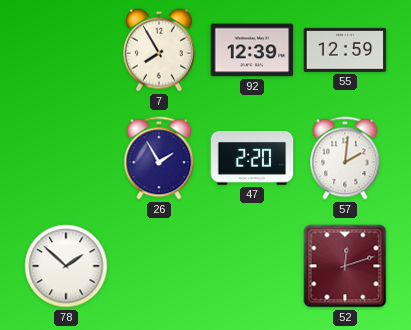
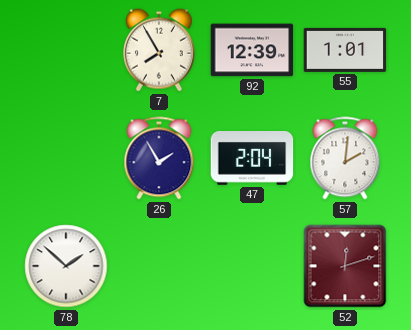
55: 12:59 -> 1:01 (345, 50)
47: 2:20 -> 2:04 (252, 159)
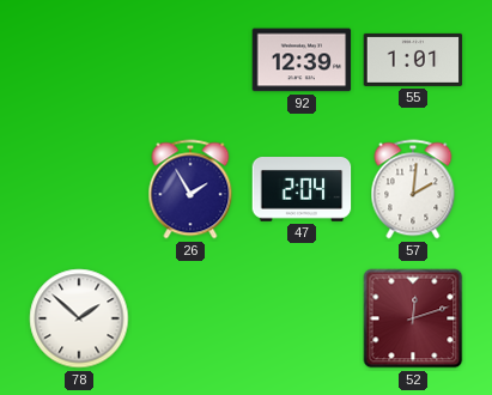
7: 7:55 -> none (159, 50)
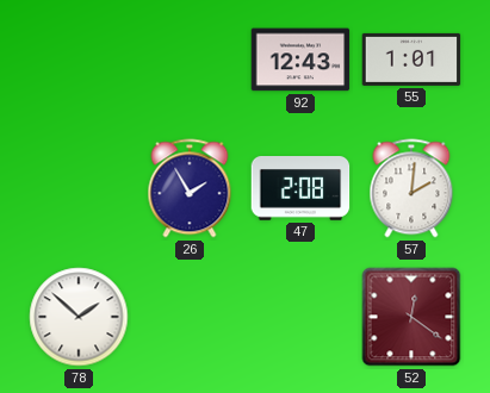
92: 12:39 -> 12:43 (300, 60)
47: 2:04 -> 2:08 (300, 189)
52: 12:12 -> 12:21 (411, 317)
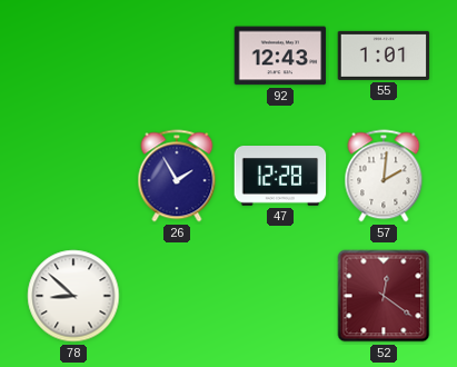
47: 2:08 -> 12:28 (280, 177)
78: 1:52 -> 8:52 (73, 296)
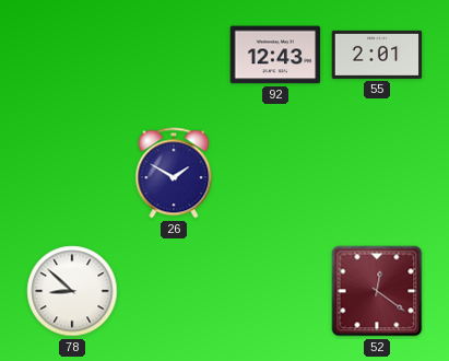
55: 1:01 -> 2:01 (377, 55)
26: 1:55 -> 1:50 (174, 173)
47: 12:28 -> none (280, 177)
57: 2:01 -> none (384, 176)
